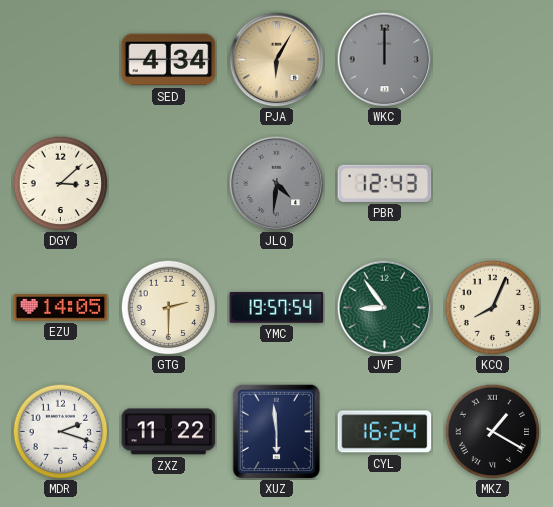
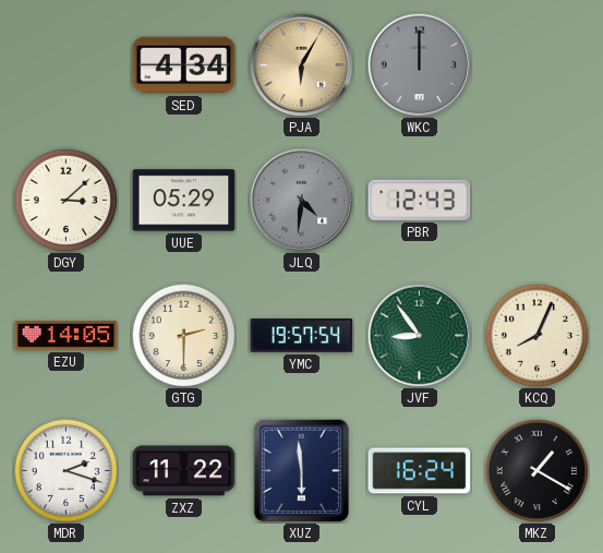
UUE: none -> 05:29 (184, 201)
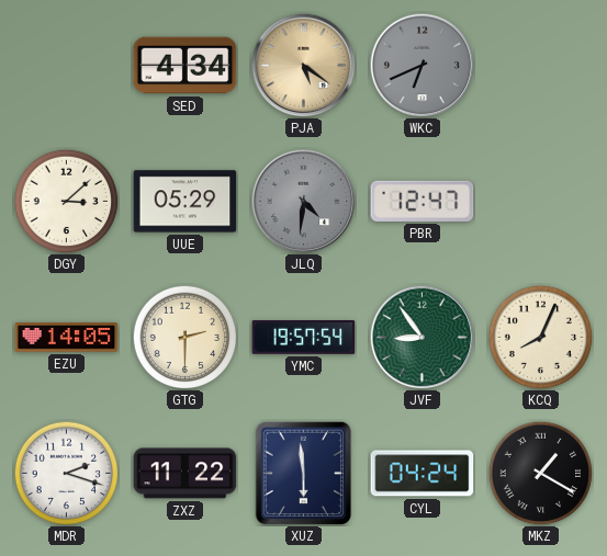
PJA: 6:05 -> 5:21 (303, 65)
WKC: 12:00 -> 6:41 (421, 65)
PBR: 12:43 -> 12:47 (423, 201)
CYL: 16:24 -> 04:24 (423, 474)
